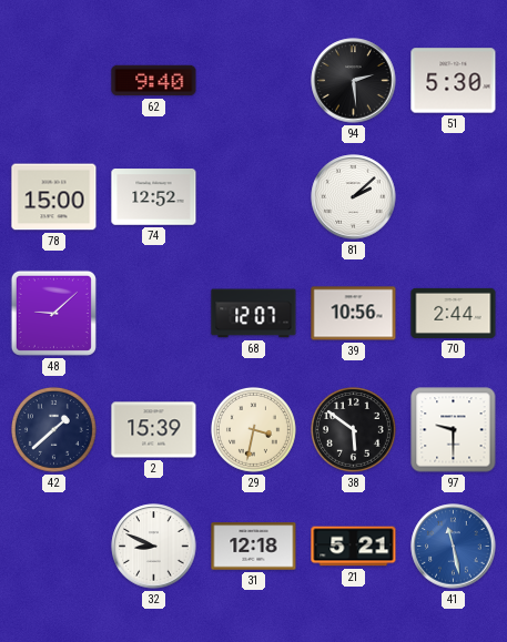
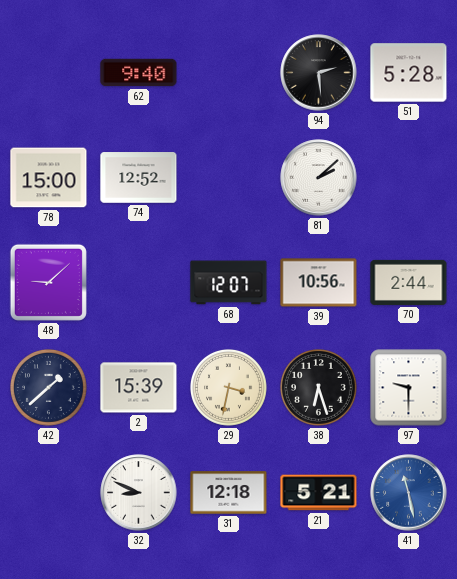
51: 5:30 -> 5:28 (409, 73)
38: 5:51 -> 6:27 (319, 388)
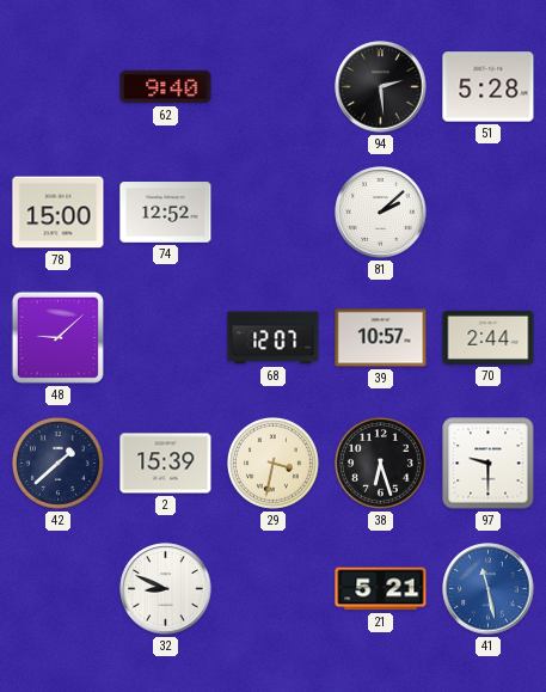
39: 10:56 -> 10:57 (381, 338)
31: 12:18 -> none (229, 493)
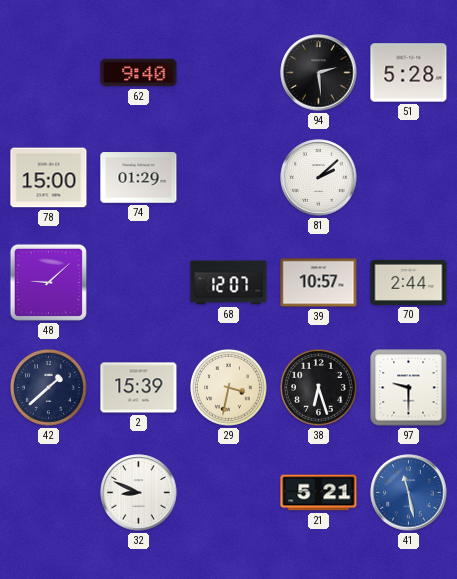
74: 12:52 -> 01:29 (139, 178)
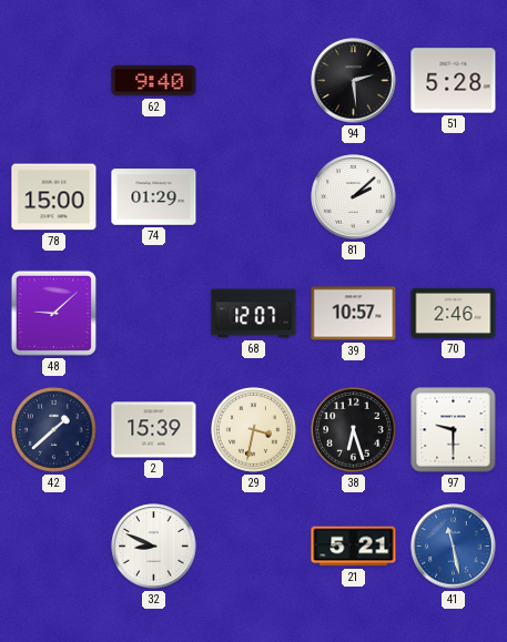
70: 2:44 -> 2:46 (454, 313)
